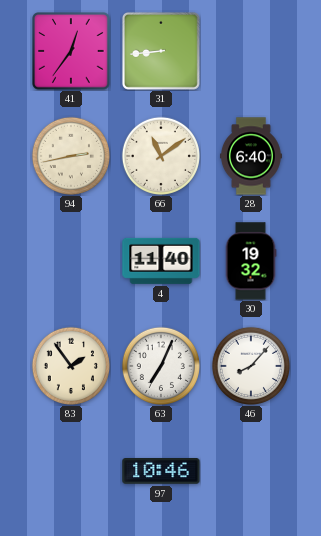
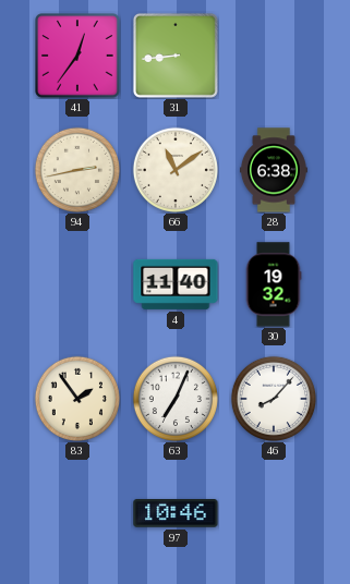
28: 6:40 -> 6:38 (274, 170)
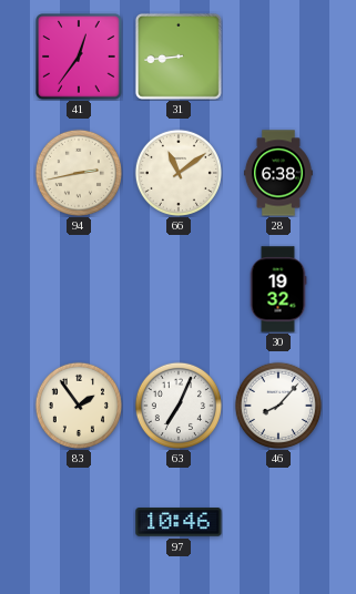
4: 11:40 -> none (176, 284)
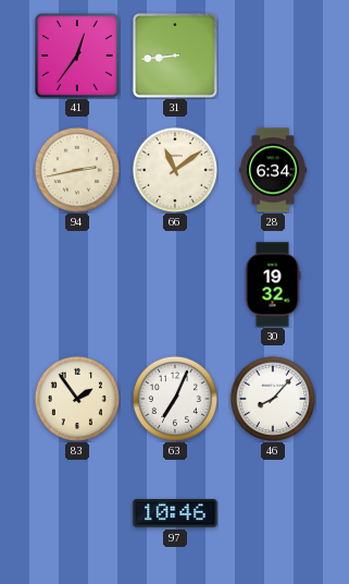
28: 6:38 -> 6:34 (273, 170)
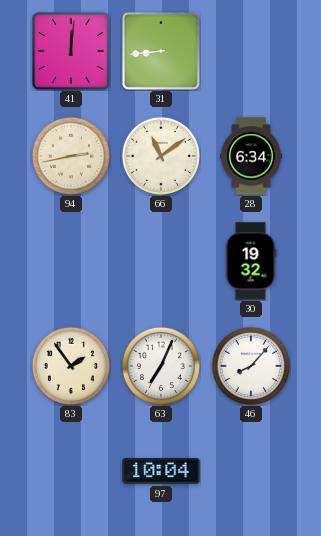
41: 12:36 -> 12:01 (71, 51)
97: 10:46 -> 10:04 (161, 471)
